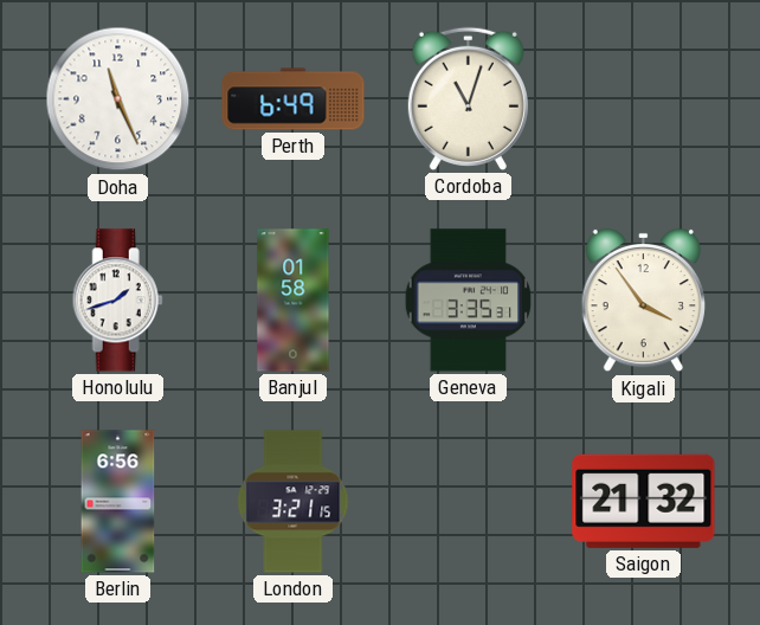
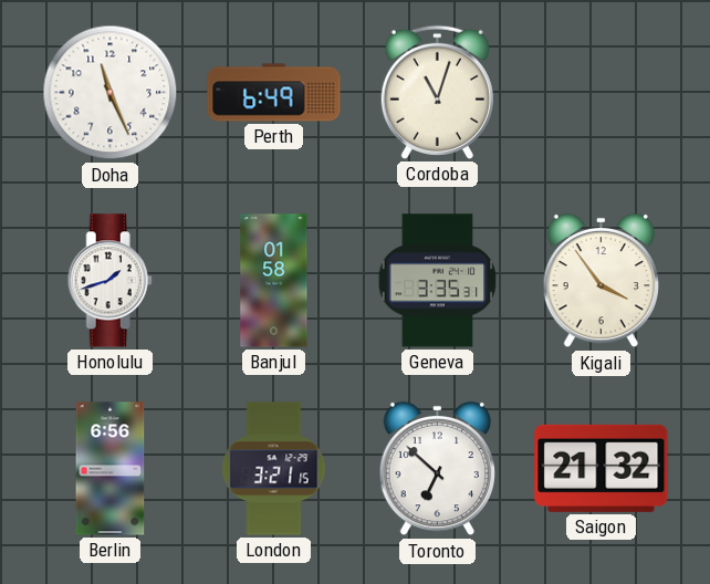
Toronto: none -> 6:52 (437, 469)
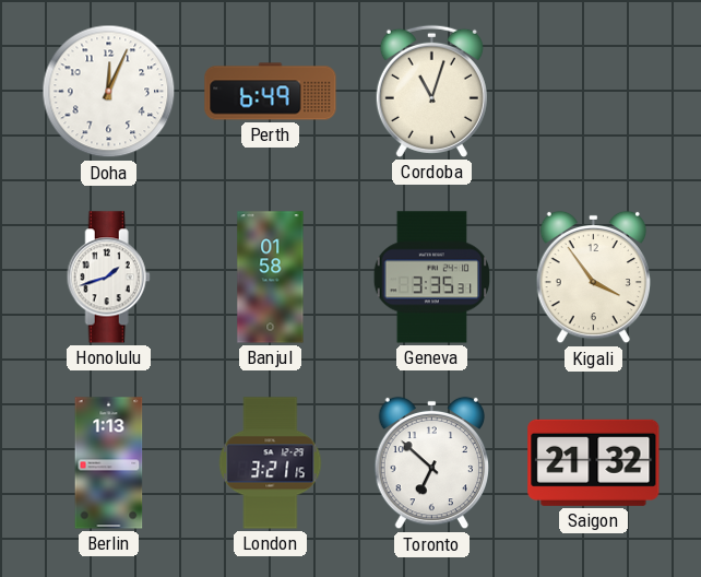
Doha: 11:26 -> 12:04 (109, 92)
Berlin: 6:56 -> 1:13 (109, 463)
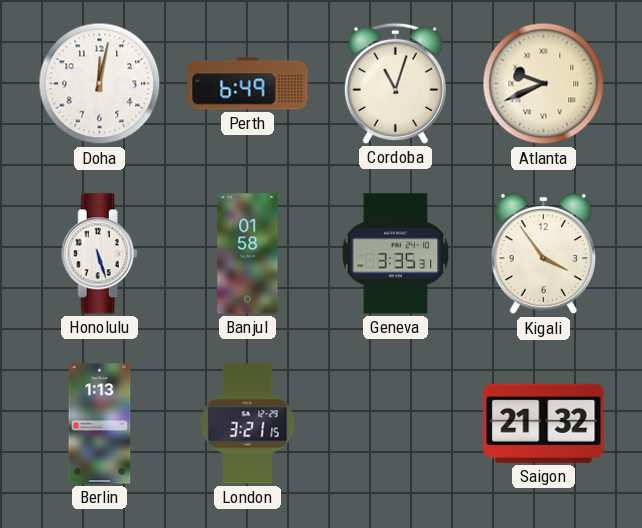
Doha: 12:04 -> 12:02 (100, 84)
Atlanta: none -> 9:41 (544, 84)
Honolulu: 1:42 -> 5:27 (99, 254)
Toronto: 6:52 -> none (431, 463)
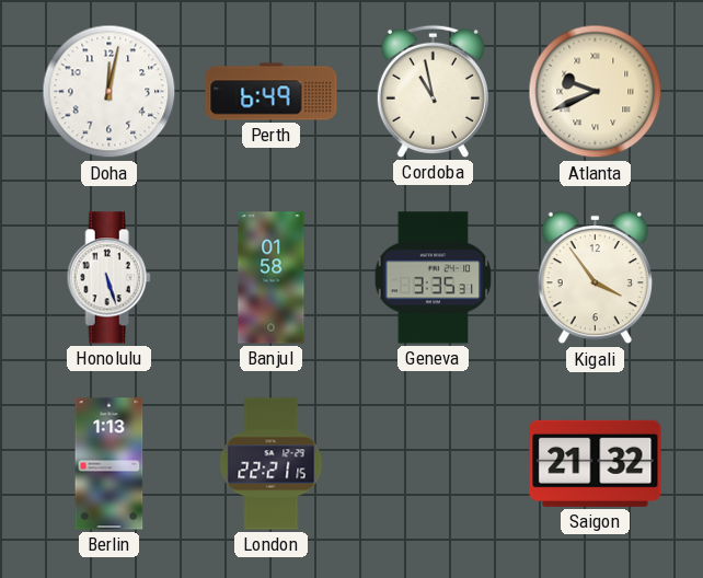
Cordoba: 11:03 -> 10:58 (433, 91)
London: 3:21 -> 22:21 (272, 464)
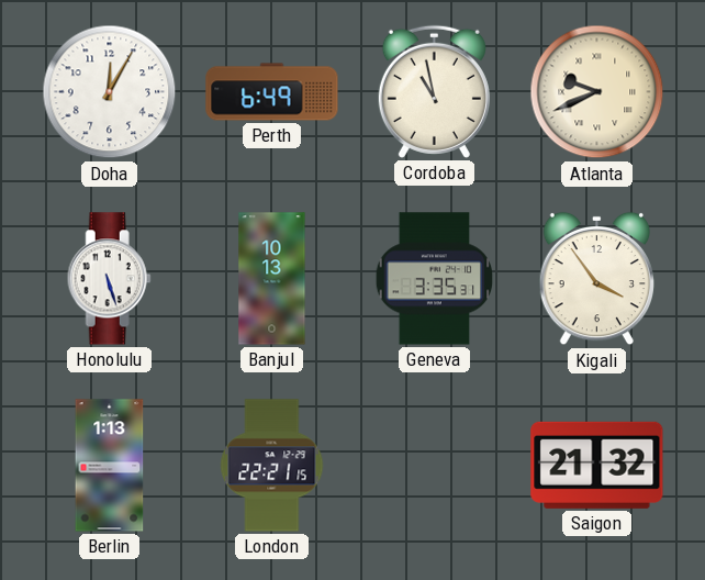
Doha: 12:02 -> 12:05 (110, 92)
Banjul: 01:58 -> 10:13 (272, 279)
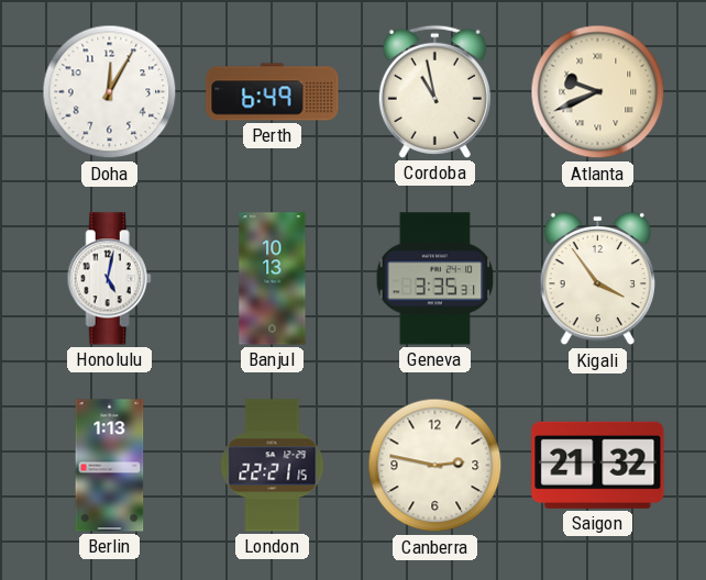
Honolulu: 5:27 -> 5:02 (109, 279)
Canberra: none -> 2:47 (435, 466)
